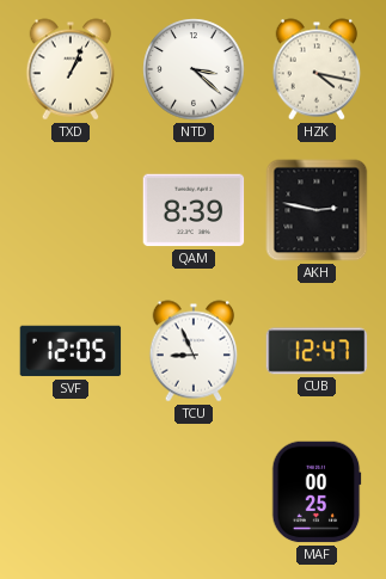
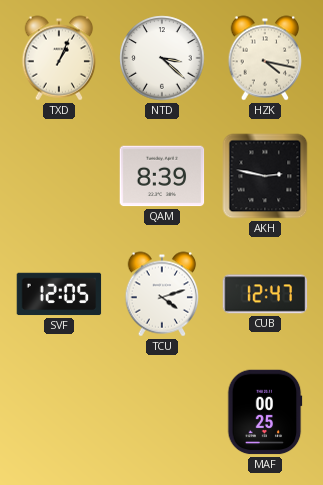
TCU: 8:56 -> 4:12 (162, 294)
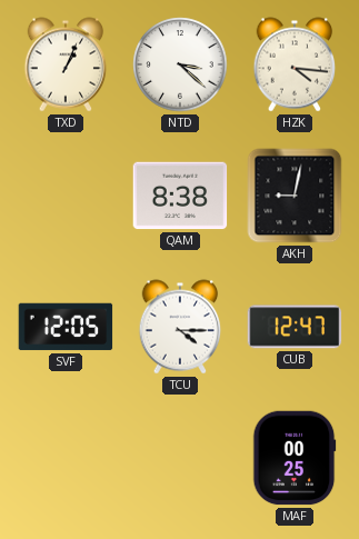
HZK: 4:17 -> 4:16 (295, 64)
QAM: 8:39 -> 8:38 (180, 196)
AKH: 2:47 -> 9:02 (295, 196)
TCU: 4:12 -> 4:15 (180, 327)
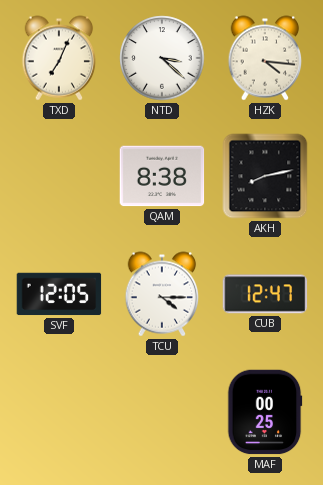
TXD: 1:04 -> 7:04 (59, 58)
AKH: 9:02 -> 8:13 (265, 176)
